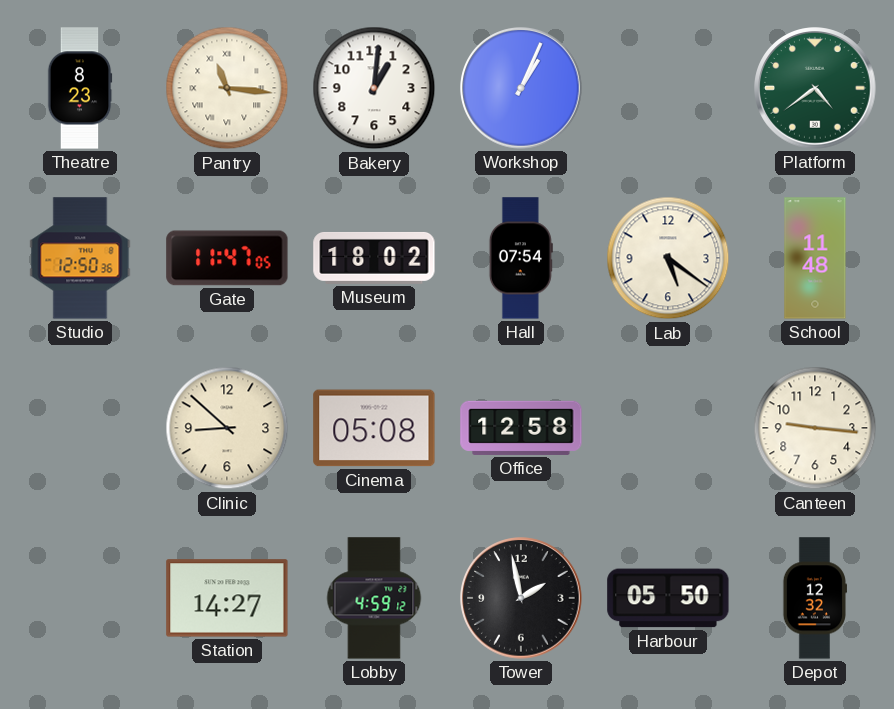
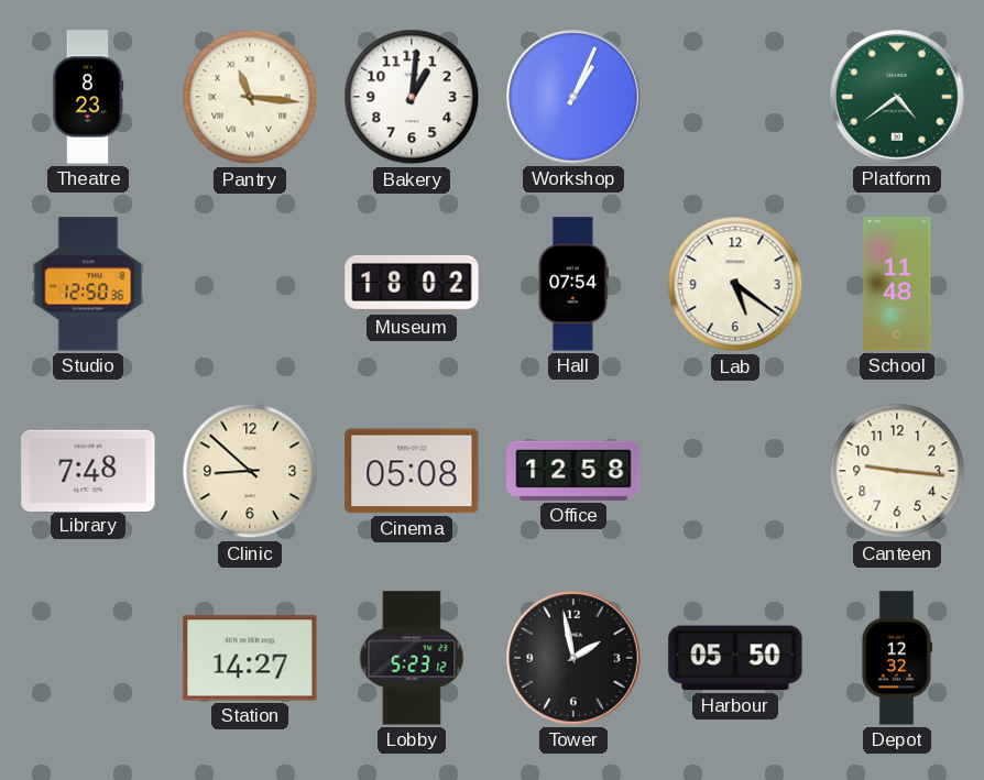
Gate: 11:47 -> none (227, 258)
Library: none -> 7:48 (88, 470)
Lobby: 4:59 -> 5:23 (412, 658)
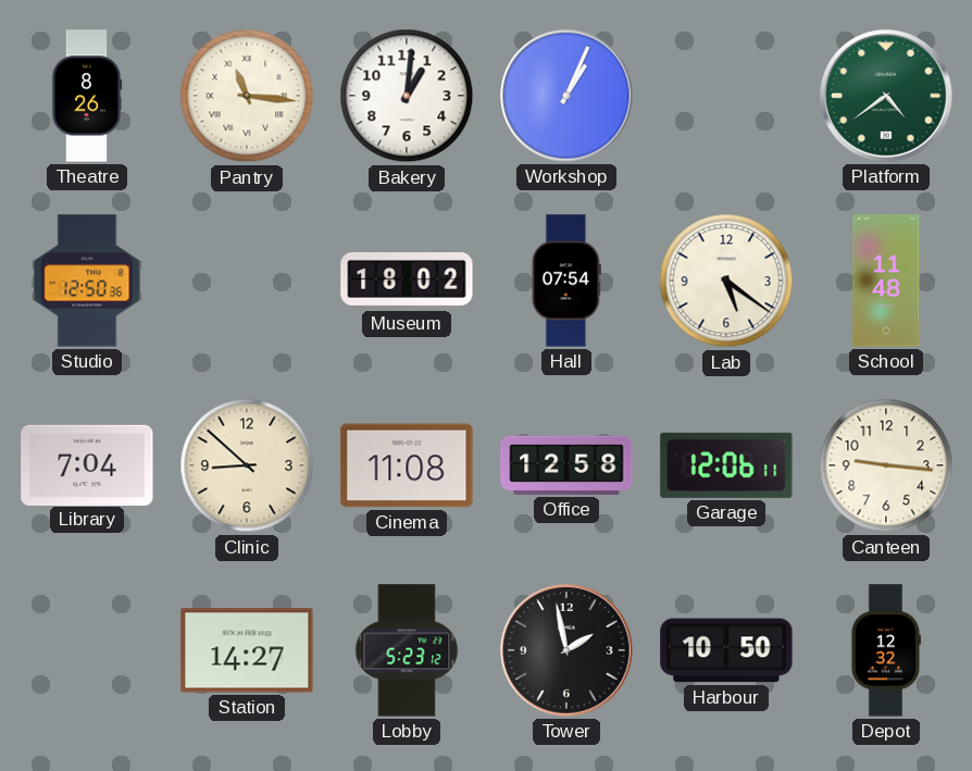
Theatre: 8:23 -> 8:26 (87, 96)
Library: 7:48 -> 7:04 (87, 464)
Cinema: 05:08 -> 11:08 (407, 465)
Garage: none -> 12:06 (726, 465)
Harbour: 05:50 -> 10:50 (726, 650)
